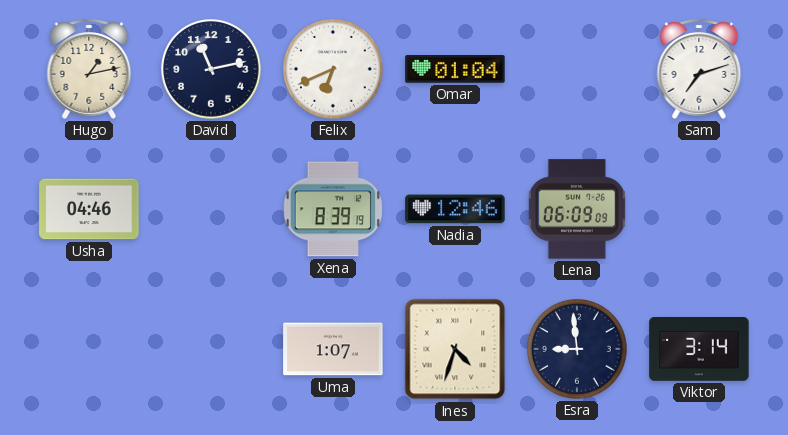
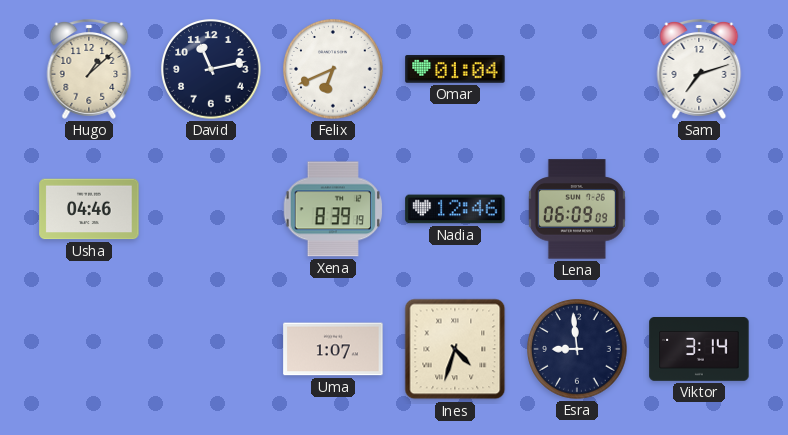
Hugo: 1:13 -> 1:08 (89, 70)
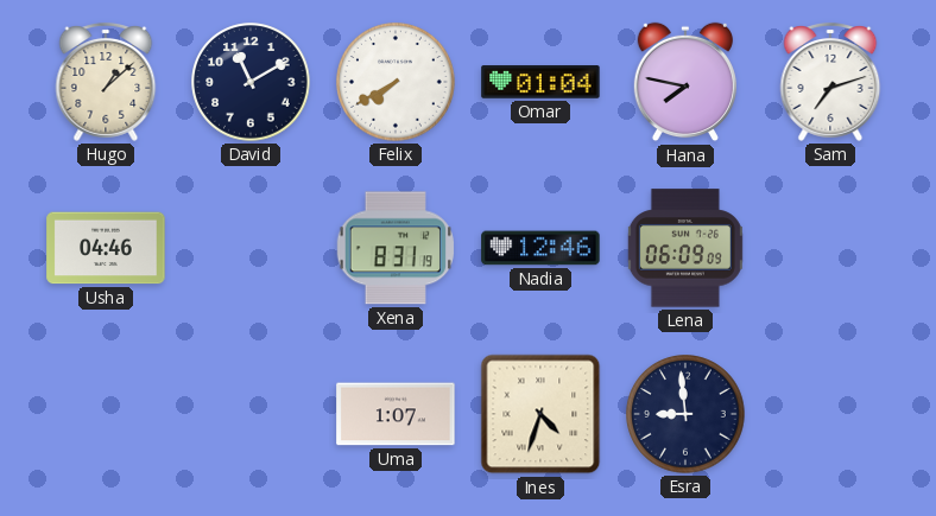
David: 11:13 -> 11:10 (251, 82)
Felix: 6:41 -> 7:40 (396, 82)
Hana: none -> 7:47 (685, 82)
Xena: 8:39 -> 8:31 (394, 248)
Viktor: 3:14 -> none (699, 350)
